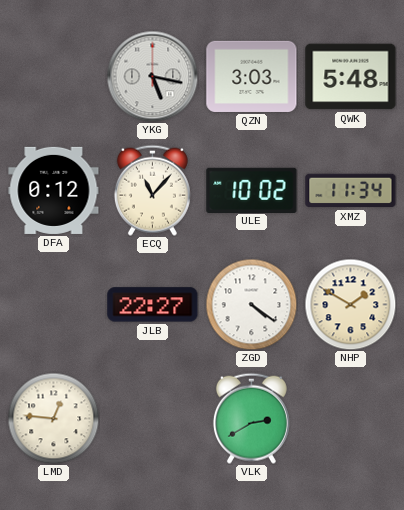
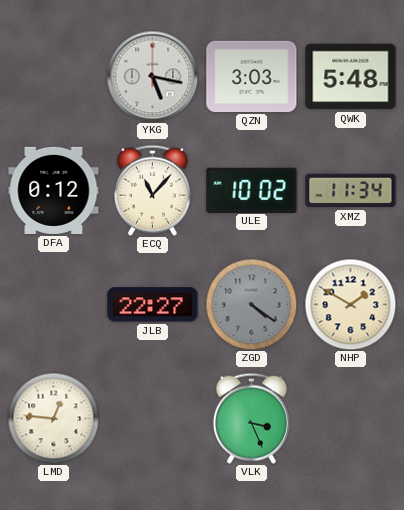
ZGD dial: white -> grey (251, 304)
VLK: 2:40 -> 3:26 (251, 418)
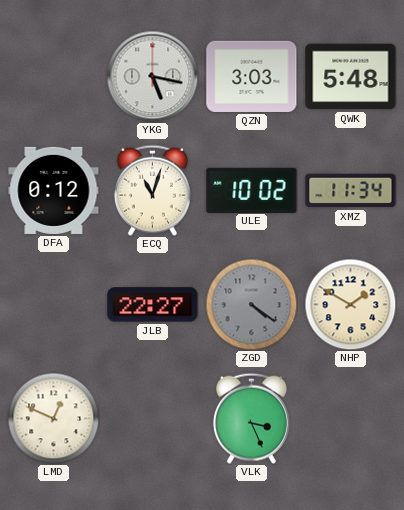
ECQ: 11:07 -> 11:03 (152, 190)
LMD: 12:46 -> 12:49 (53, 418)
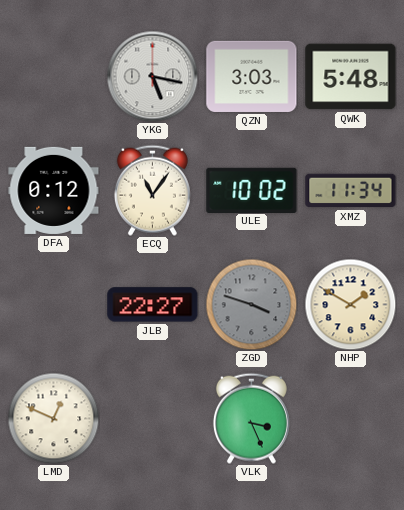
ECQ: 11:03 -> 11:06 (152, 190)
ZGD: 4:21 -> 3:48 (251, 304)
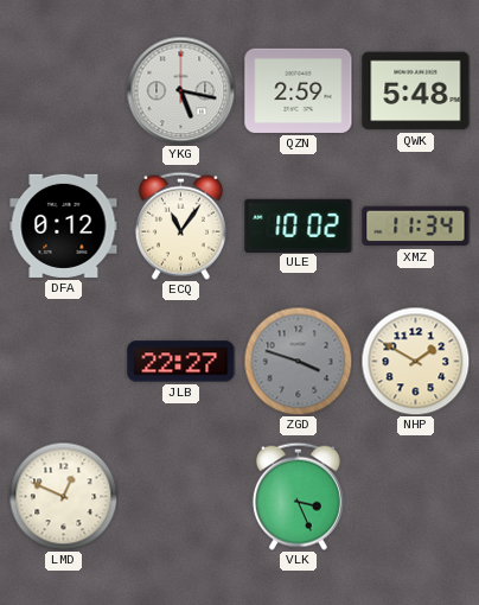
QZN: 3:03 -> 2:59 (299, 90)
